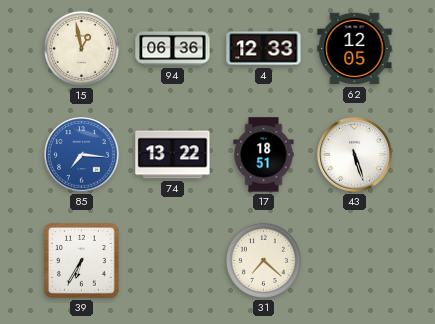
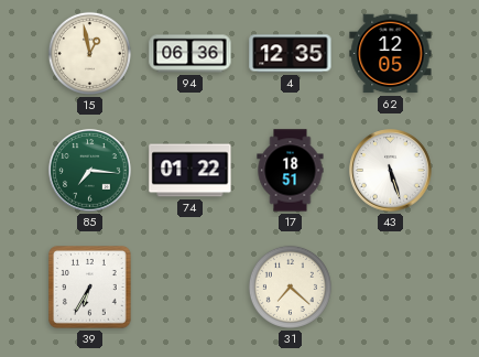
4: 12:33 -> 12:35 (291, 54)
85 dial: blue -> green (90, 171)
74: 13:22 -> 01:22 (190, 171)
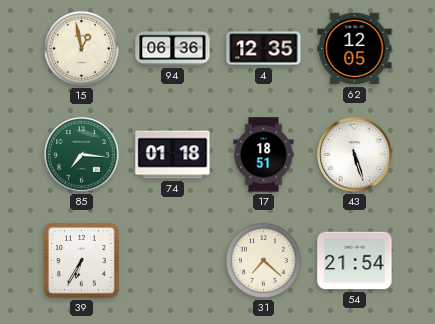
74: 01:22 -> 01:18 (173, 155)
54: none -> 21:54 (355, 261)
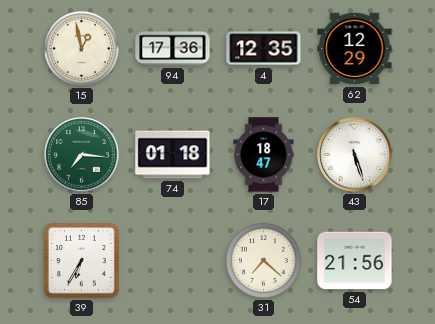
94: 06:36 -> 17:36 (173, 49)
62: 12:05 -> 12:29 (355, 49)
17: 18:51 -> 18:47 (264, 155)
54: 21:54 -> 21:56 (355, 261)
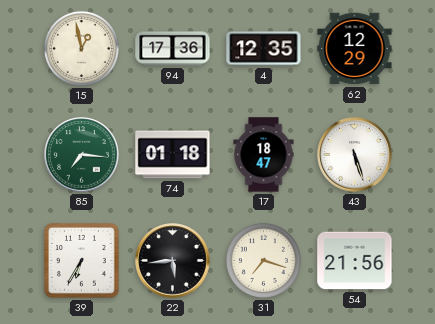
22: none -> 5:44 (173, 261)
31: 7:22 -> 7:18 (263, 260)
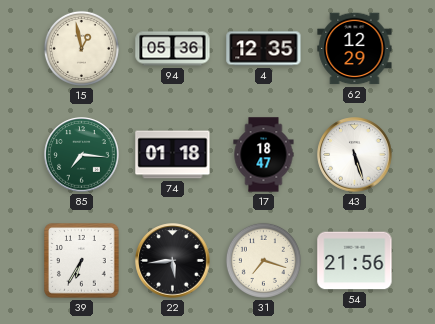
94: 17:36 -> 05:36 (173, 49)
